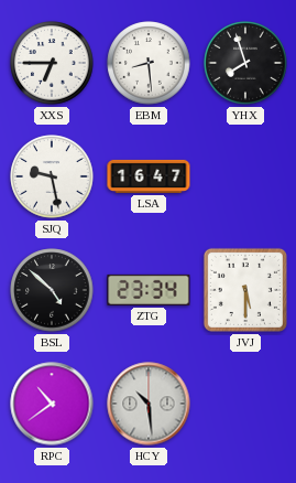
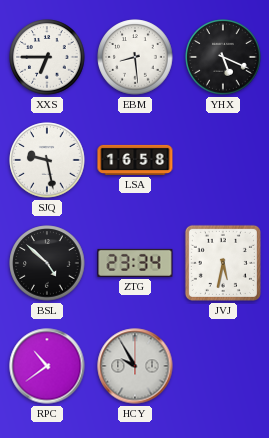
YHX: 7:57 -> 5:19 (223, 57)
LSA: 16:47 -> 16:58 (135, 160)
JVJ: 5:30 -> 5:32 (223, 263)
HCY: 10:29 -> 9:55 (135, 366)
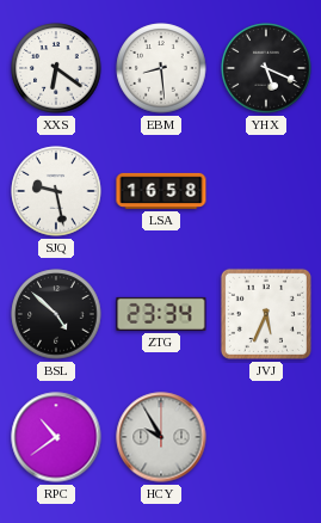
XXS: 6:45 -> 6:21 (56, 68)
JVJ: 5:32 -> 5:34 (266, 314)
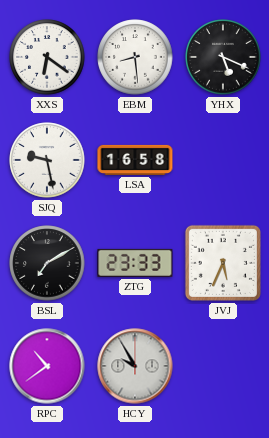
BSL: 4:52 -> 7:10 (47, 263)
ZTG: 23:34 -> 23:33 (135, 263)
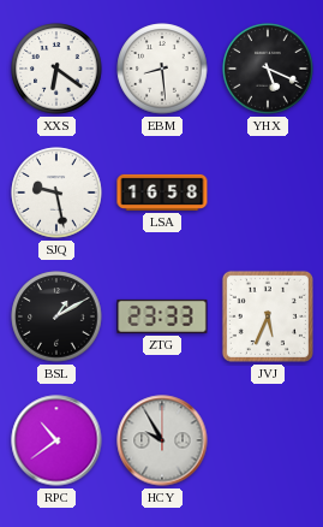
BSL: 7:10 -> 1:10 (56, 316)
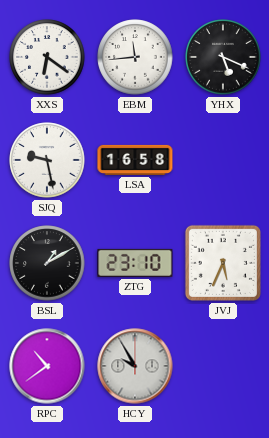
EBM: 8:29 -> 11:44 (135, 57)
ZTG: 23:33 -> 23:10 (135, 263)
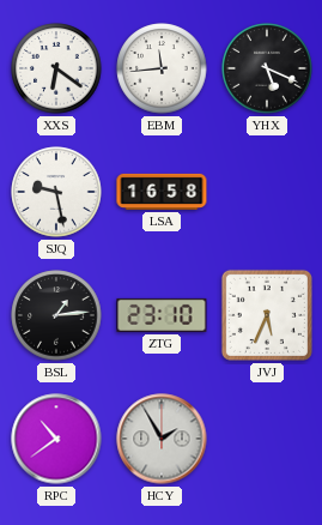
BSL: 1:10 -> 1:14 (56, 315)
HCY: 9:55 -> 1:55 (162, 439)
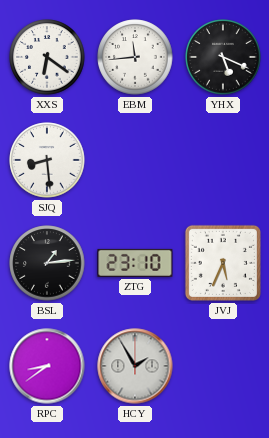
SJQ: 9:28 -> 8:29 (47, 160)
LSA: 16:58 -> none (162, 192)
RPC: 10:39 -> 8:39 (47, 366)
